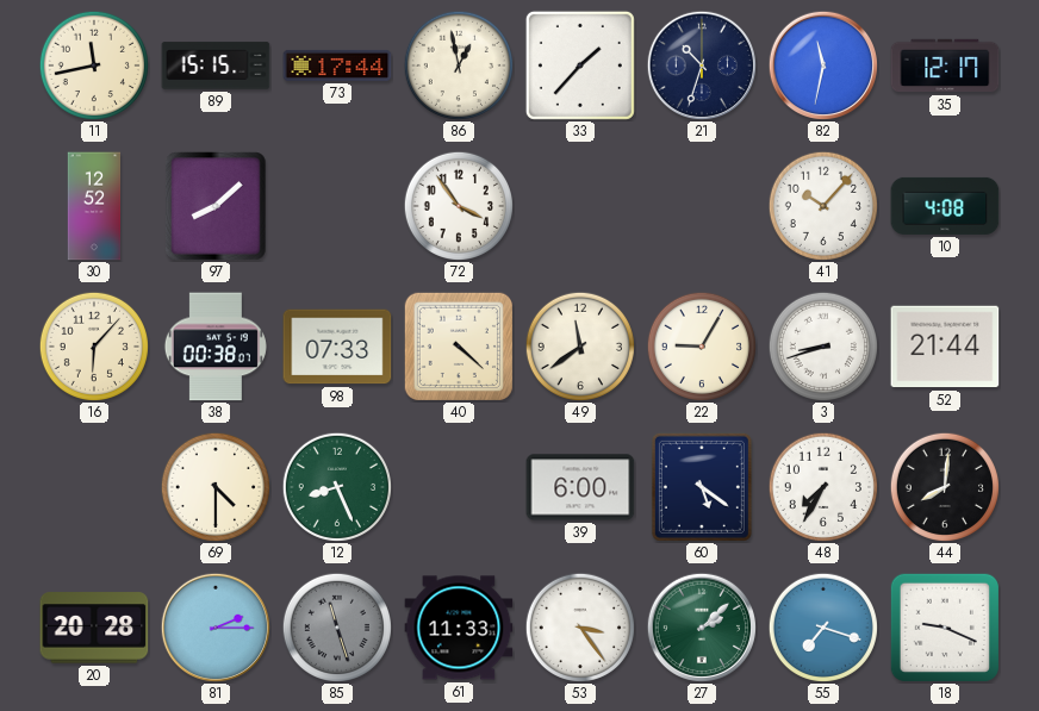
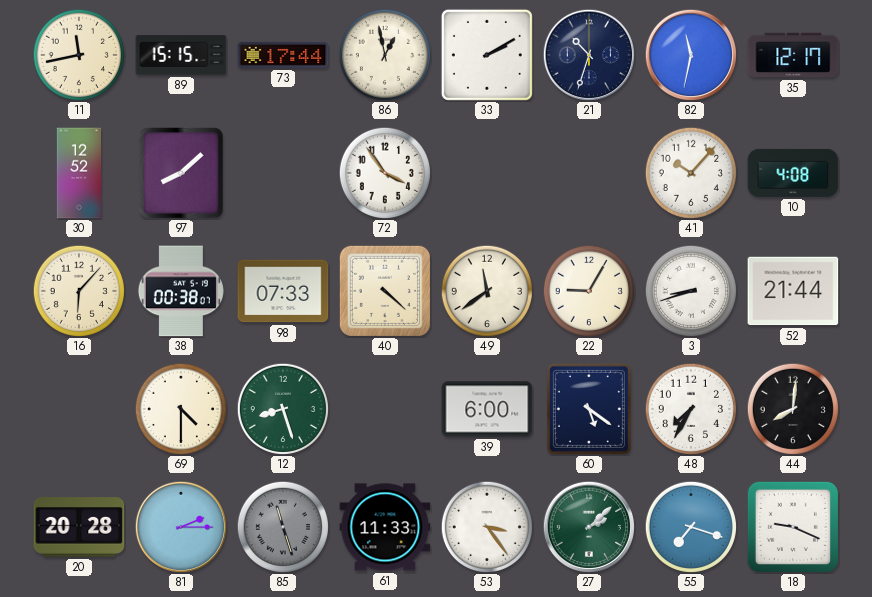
33: 1:37 -> 2:10 (487, 55)
12: 8:26 -> 8:27 (282, 408)
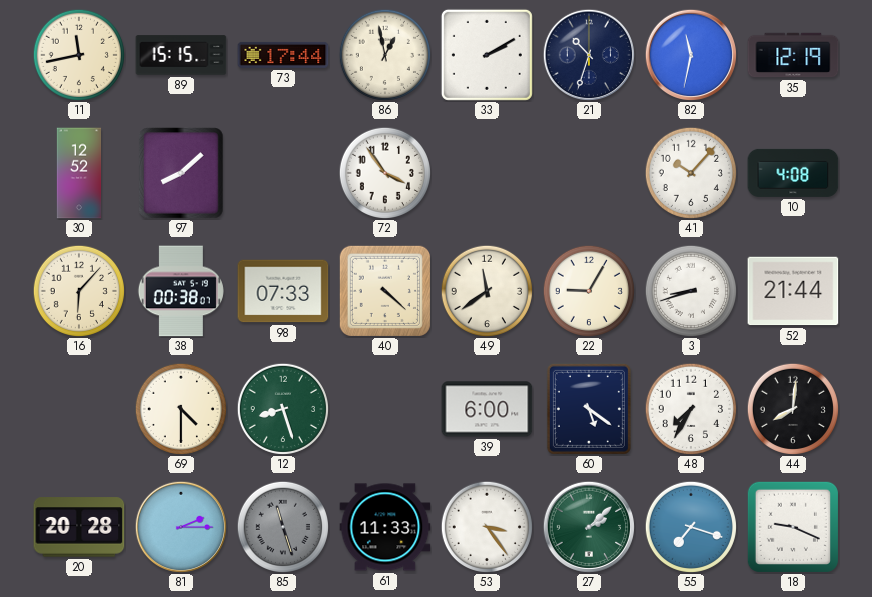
35: 12:17 -> 12:19 (793, 55)
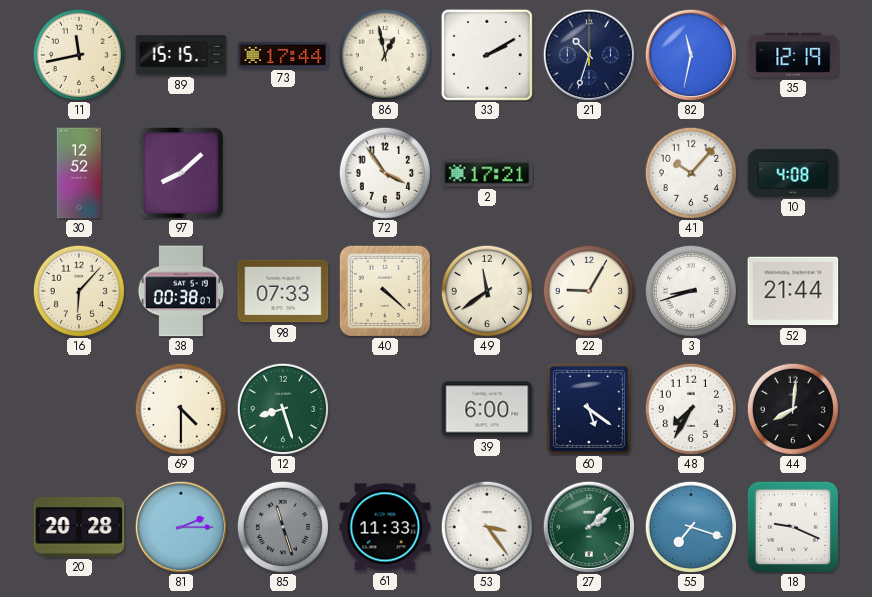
2: none -> 17:21 (487, 173)
